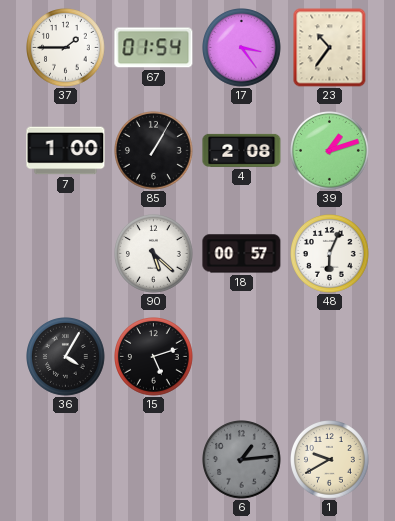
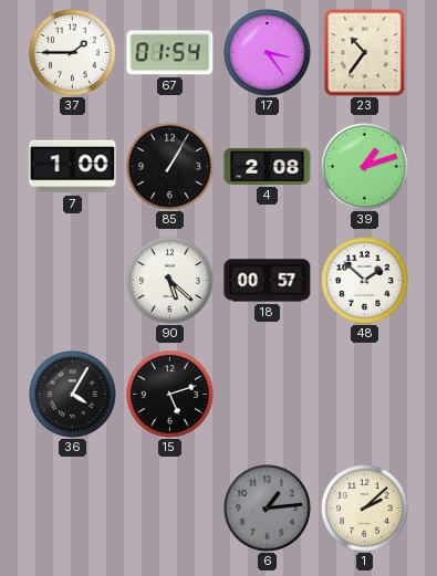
48: 6:04 -> 1:52 (365, 281)
1: 9:40 -> 2:08 (365, 509)
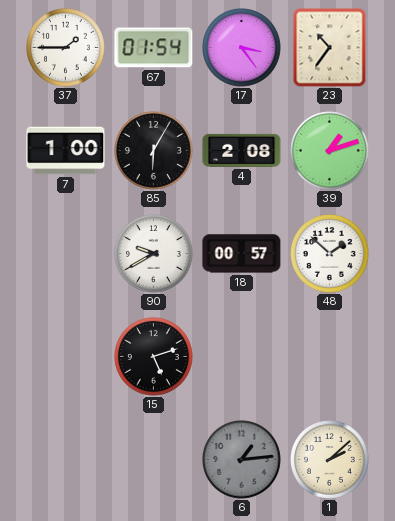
85: 1:05 -> 6:05 (154, 151)
90: 5:22 -> 9:40 (154, 254)
36: 4:05 -> none (73, 395)
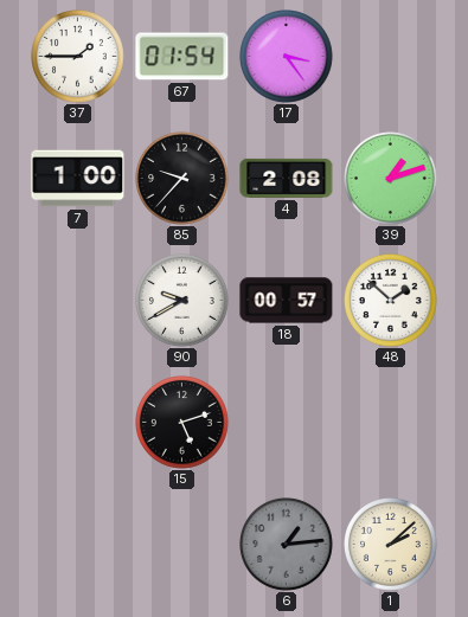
23: 10:36 -> none (330, 48)
85: 6:05 -> 9:37 (182, 179)
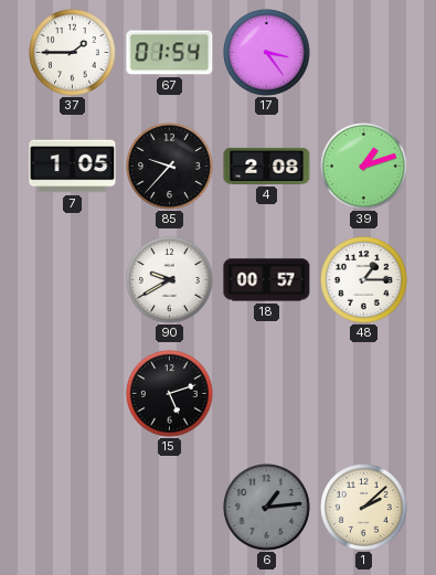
7: 1:00 -> 1:05 (73, 167)
48: 1:52 -> 1:15 (364, 280)
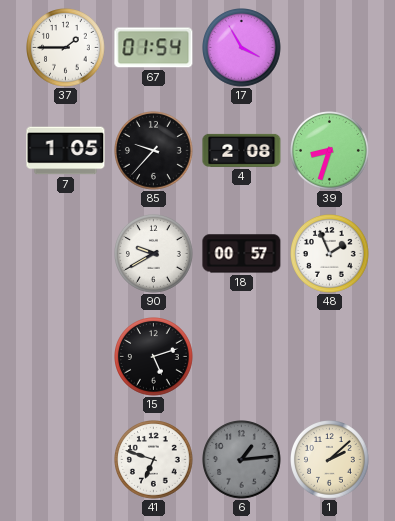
17: 3:24 -> 3:55 (242, 48)
39: 1:12 -> 8:33 (330, 151)
48: 1:15 -> 1:56 (330, 254)
41: none -> 6:48 (154, 460)
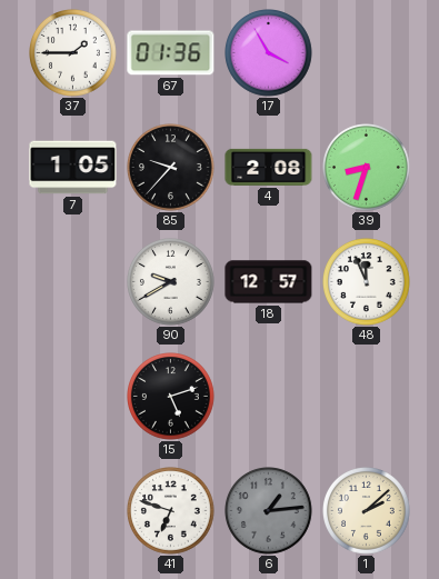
67: 01:54 -> 01:36 (171, 53)
18: 00:57 -> 12:57 (269, 282)
48: 1:56 -> 11:56 (367, 282)
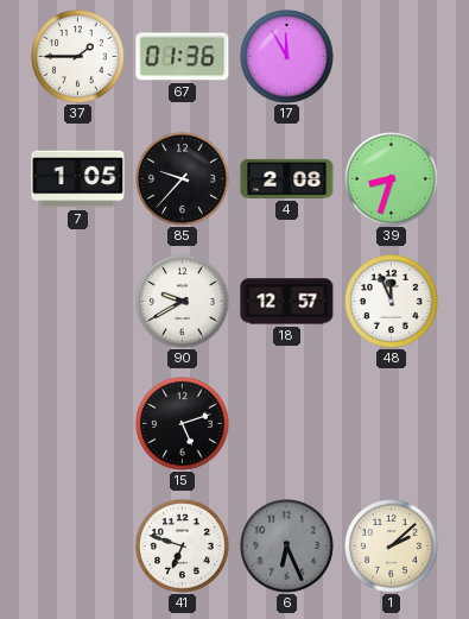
17: 3:55 -> 11:55 (287, 57)
6: 1:14 -> 6:26 (287, 547)
